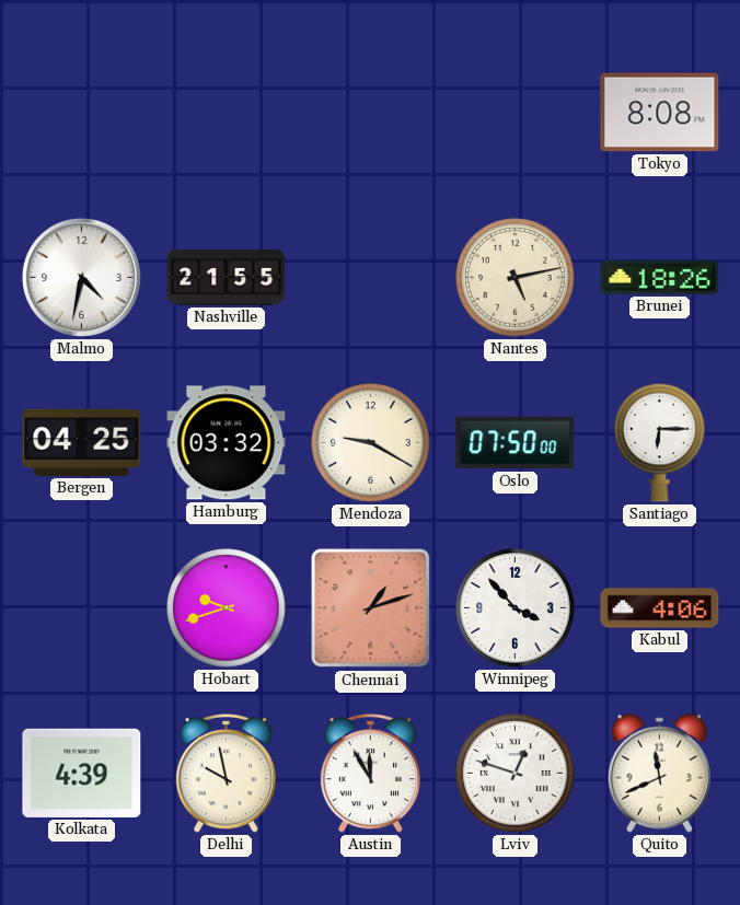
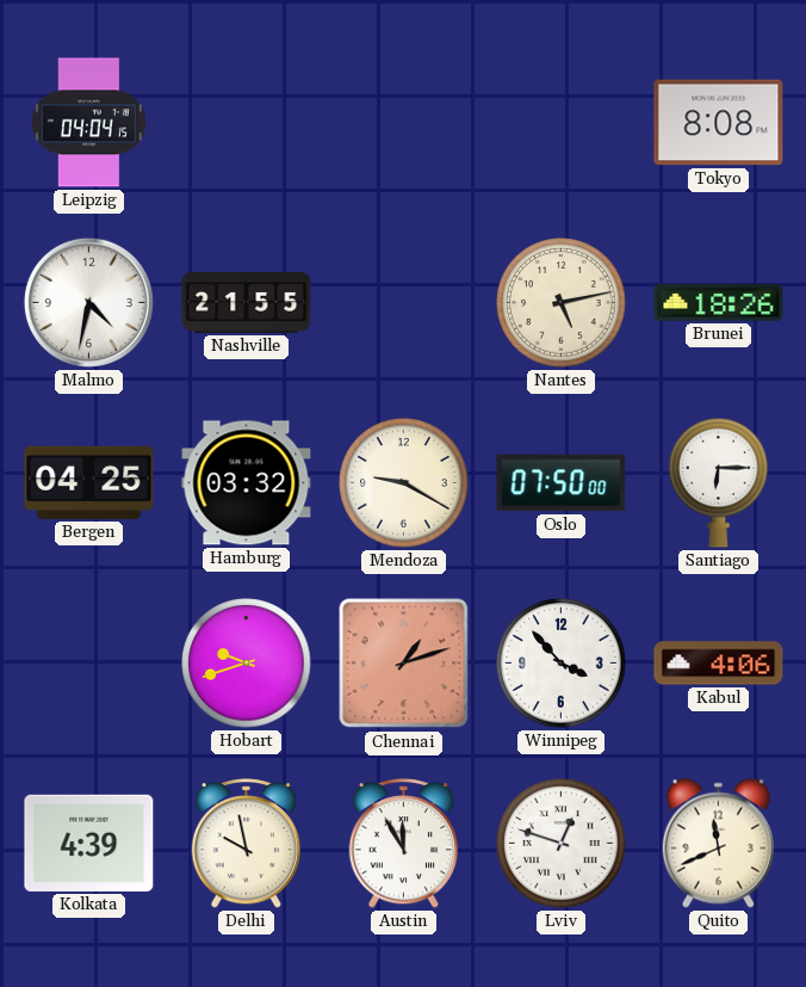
Leipzig: none -> 04:04 (88, 123)
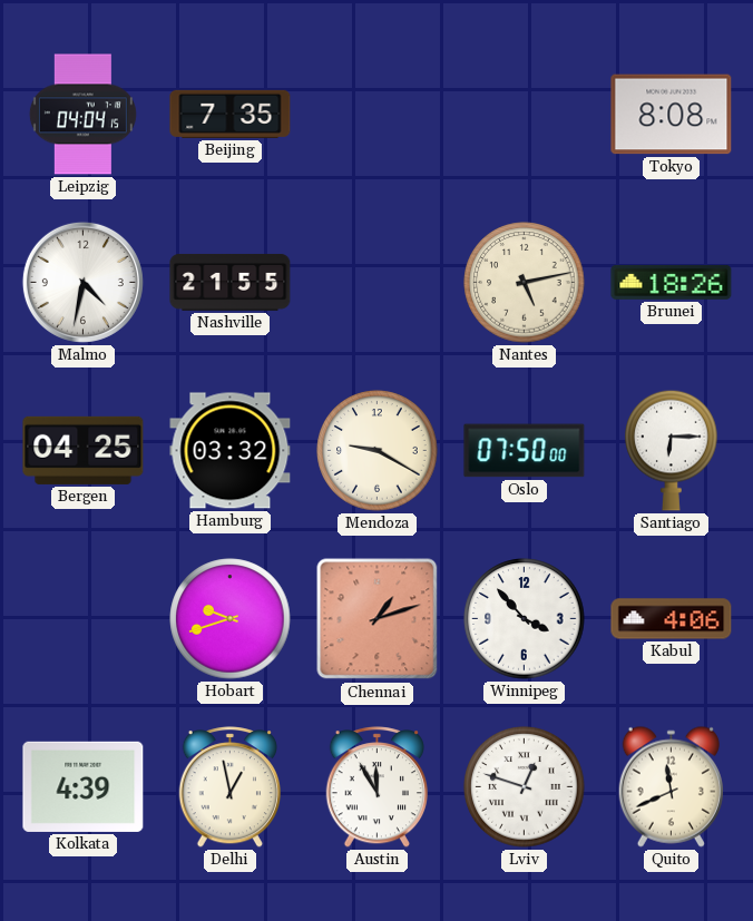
Beijing: none -> 7:35 (231, 114)
Delhi: 9:58 -> 12:58 (231, 787)
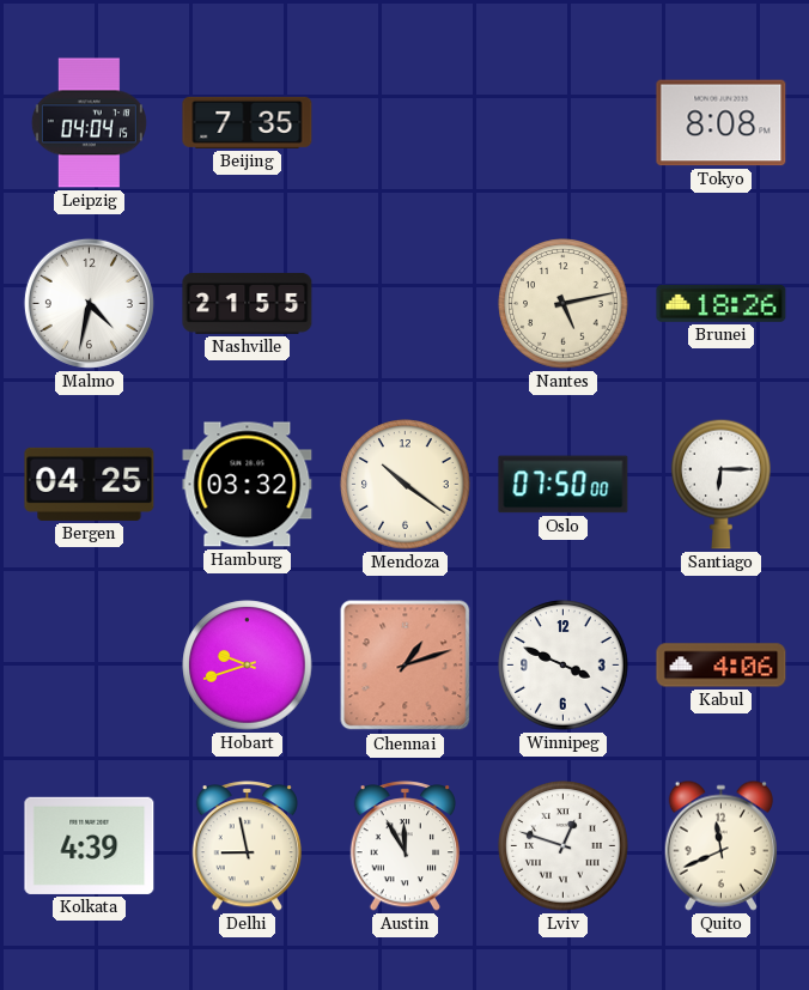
Mendoza: 9:20 -> 10:21 (406, 485)
Winnipeg: 3:53 -> 3:49 (564, 666)
Delhi: 12:58 -> 8:58 (248, 846)
